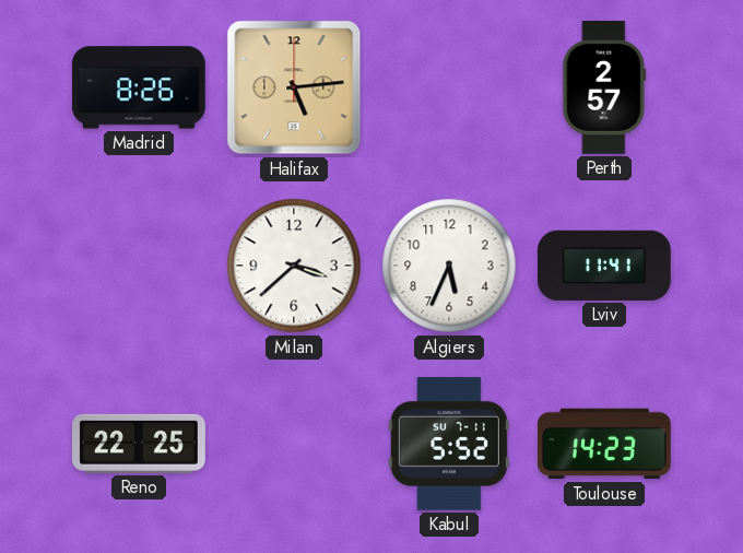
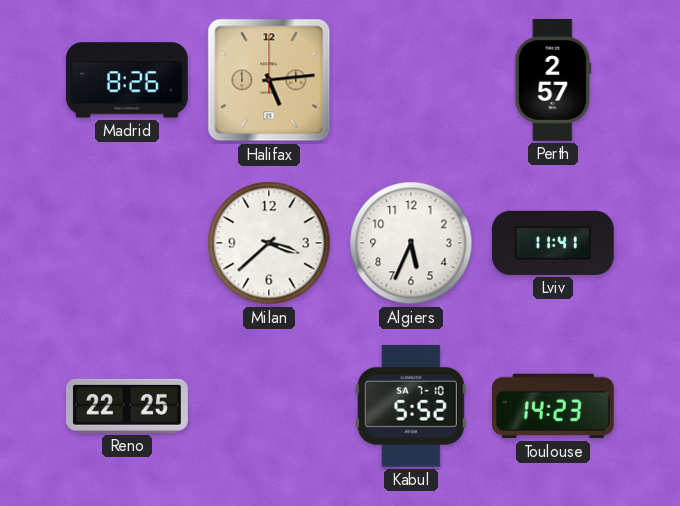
Kabul date: SU 7-11 -> SA 7-10 (411, 406)
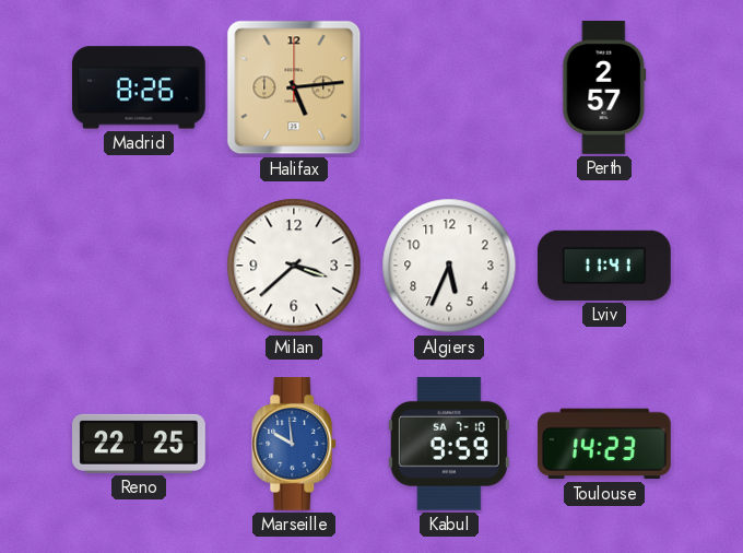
Marseille: none -> 9:59 (295, 445)
Kabul: 5:52 -> 9:59 (449, 444)
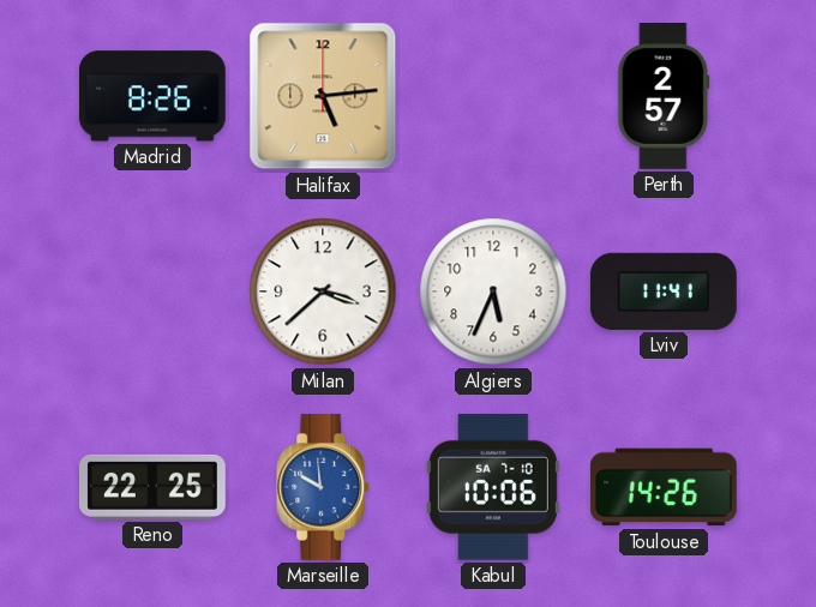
Kabul: 9:59 -> 10:06 (493, 487)
Toulouse: 14:23 -> 14:26 (664, 487)
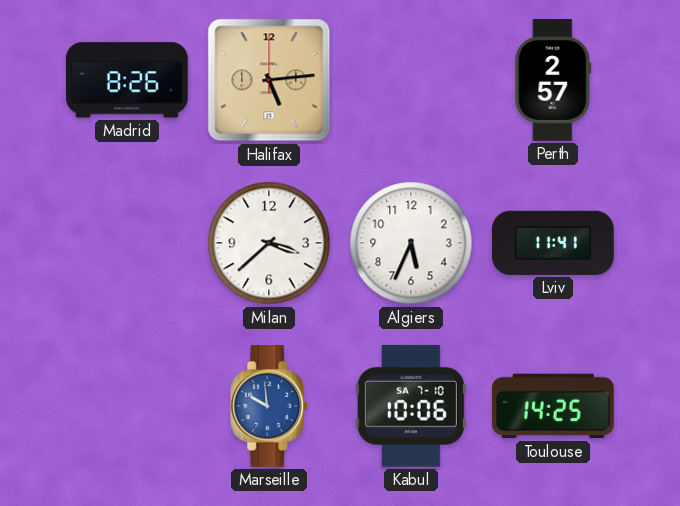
Reno: 22:25 -> none (154, 487)
Toulouse: 14:26 -> 14:25 (553, 406)
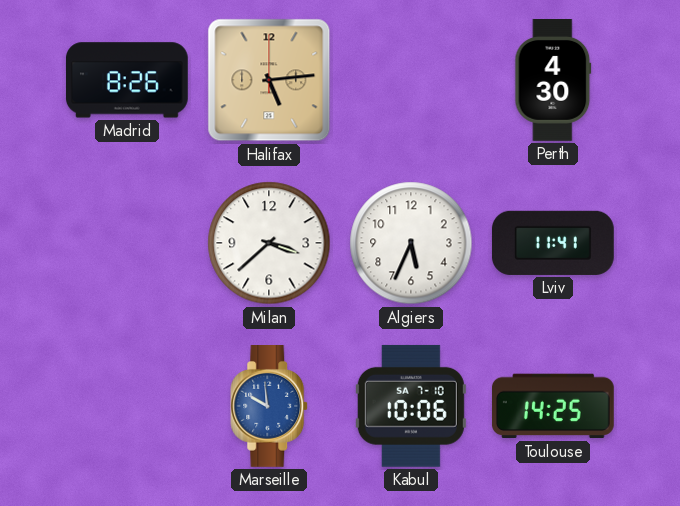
Perth: 2:57 -> 4:30 (553, 81)
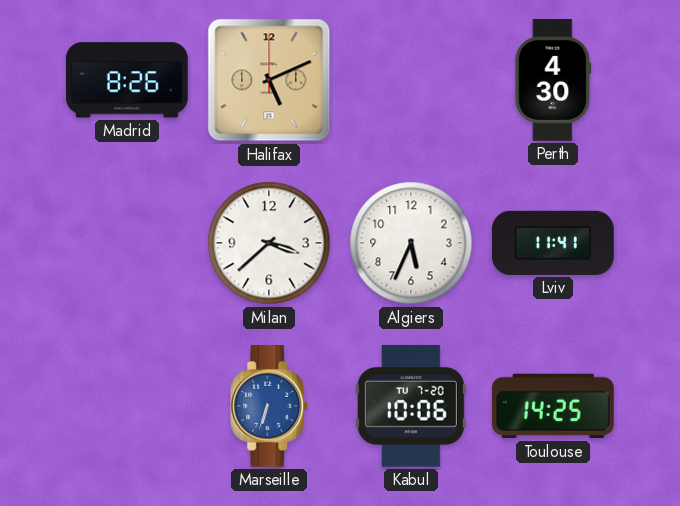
Halifax: 5:14 -> 5:11 (269, 80)
Marseille: 9:59 -> 6:33 (270, 407)
Kabul date: SA 7-10 -> TU 7-20 (411, 406)
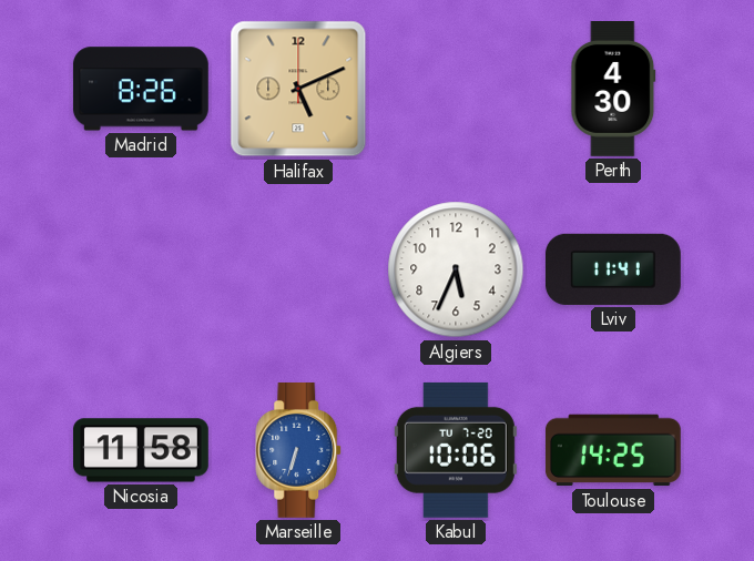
Milan: 3:38 -> none (269, 243)
Nicosia: none -> 11:58 (142, 450)
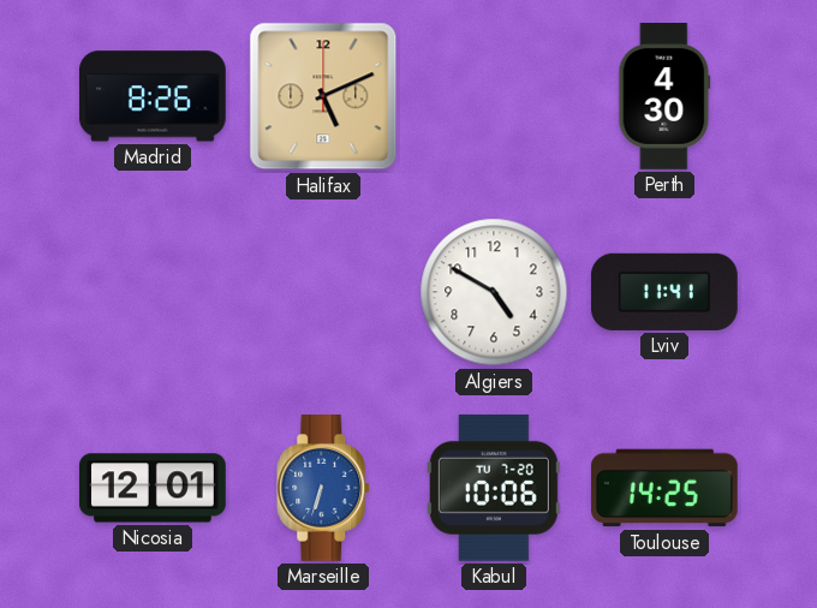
Algiers: 5:34 -> 4:50 (494, 292)
Nicosia: 11:58 -> 12:01 (154, 488)
